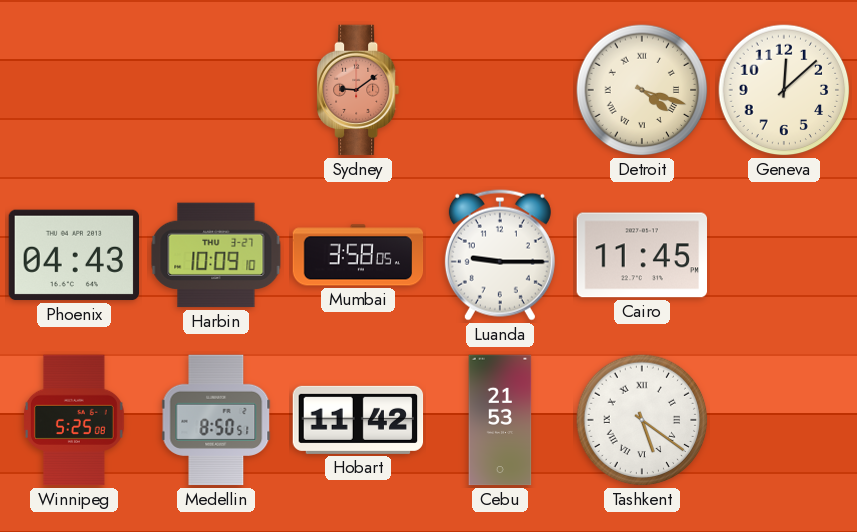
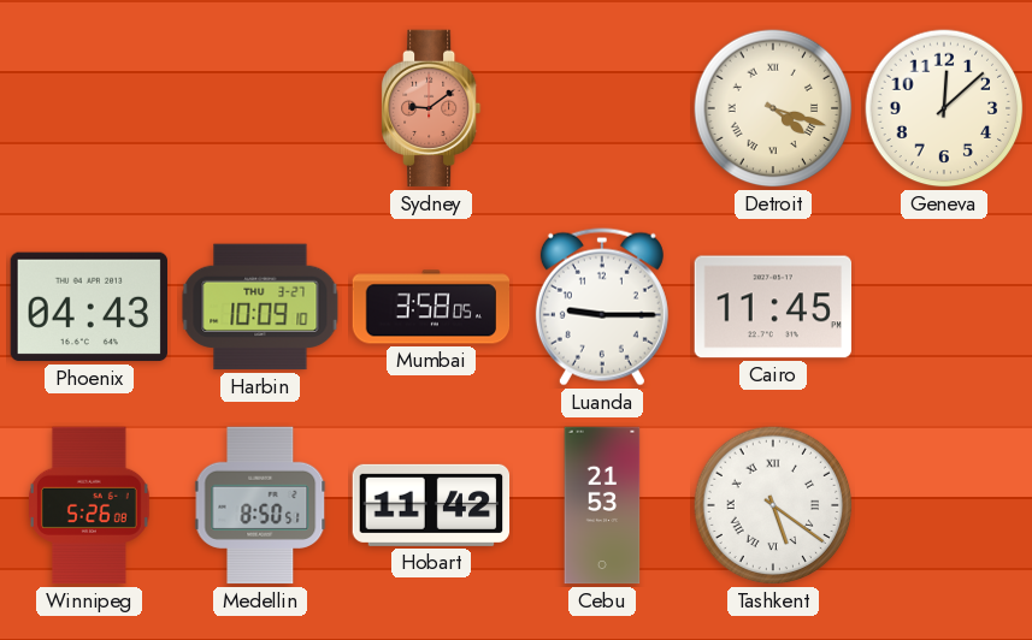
Winnipeg: 5:25 -> 5:26 (89, 505)
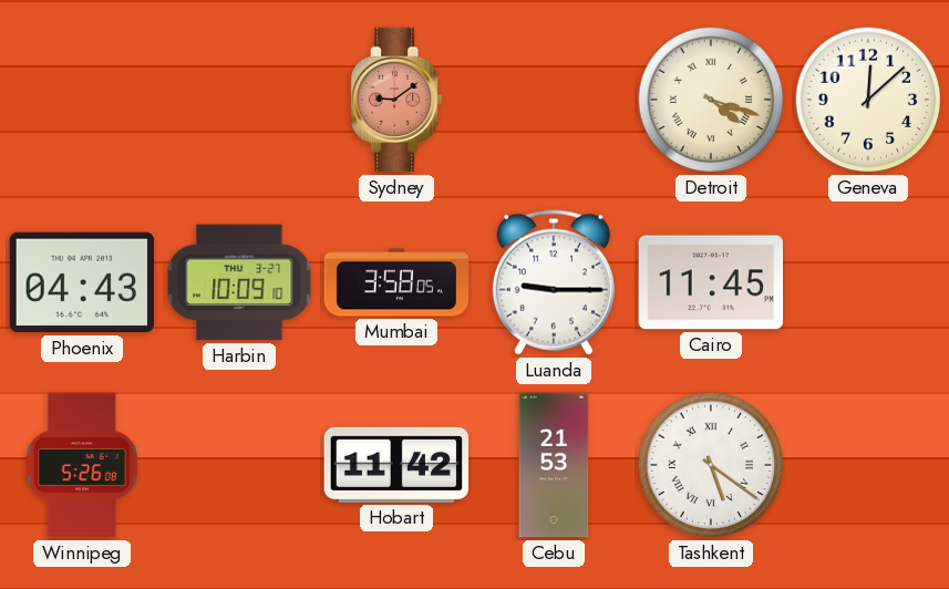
Medellin: 8:50 -> none (260, 505)
